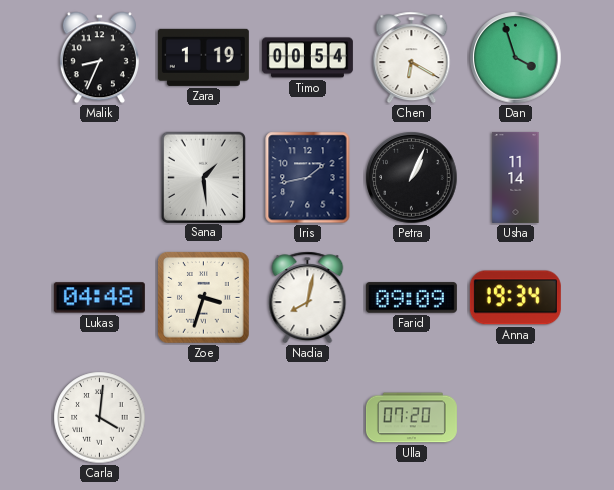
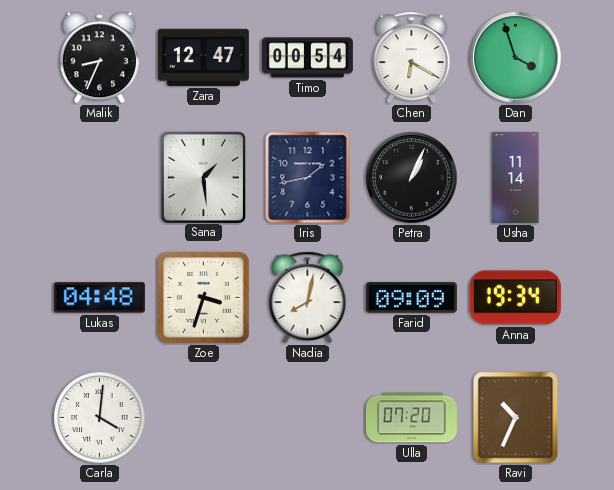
Zara: 1:19 -> 12:47 (203, 57)
Ravi: none -> 10:34 (516, 418)
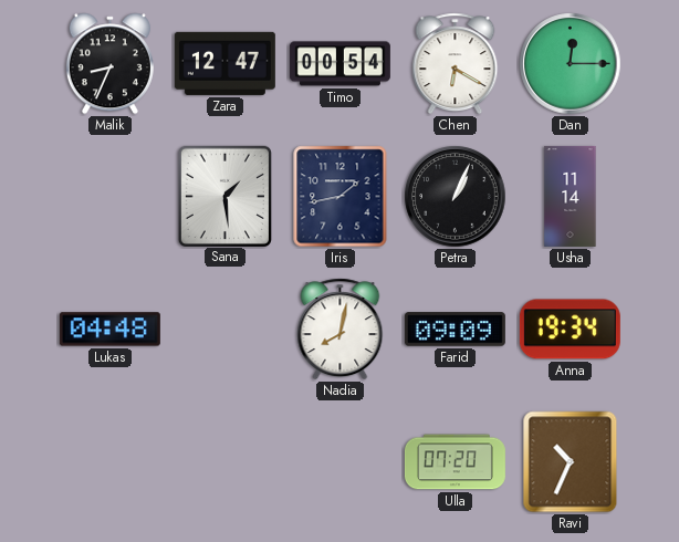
Dan: 3:57 -> 12:15 (571, 64)
Zoe: 3:33 -> none (204, 298)
Carla: 4:01 -> none (100, 418)
